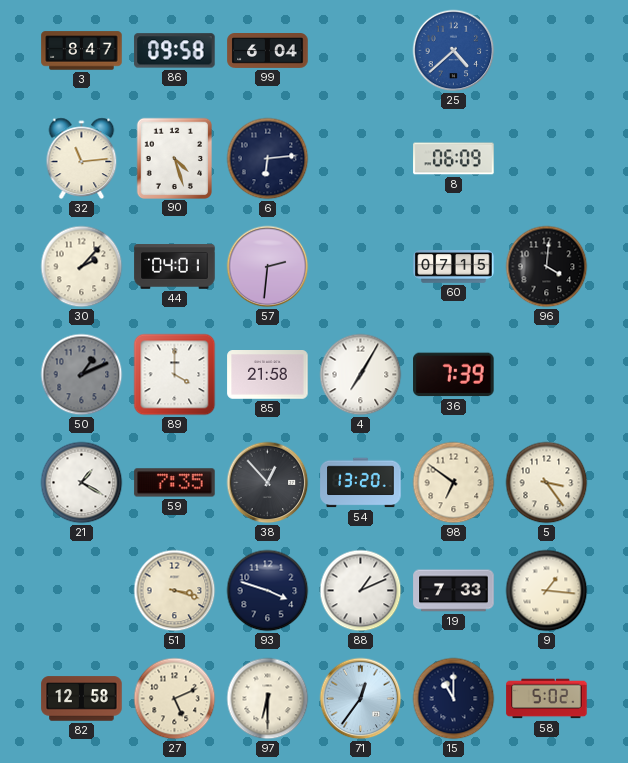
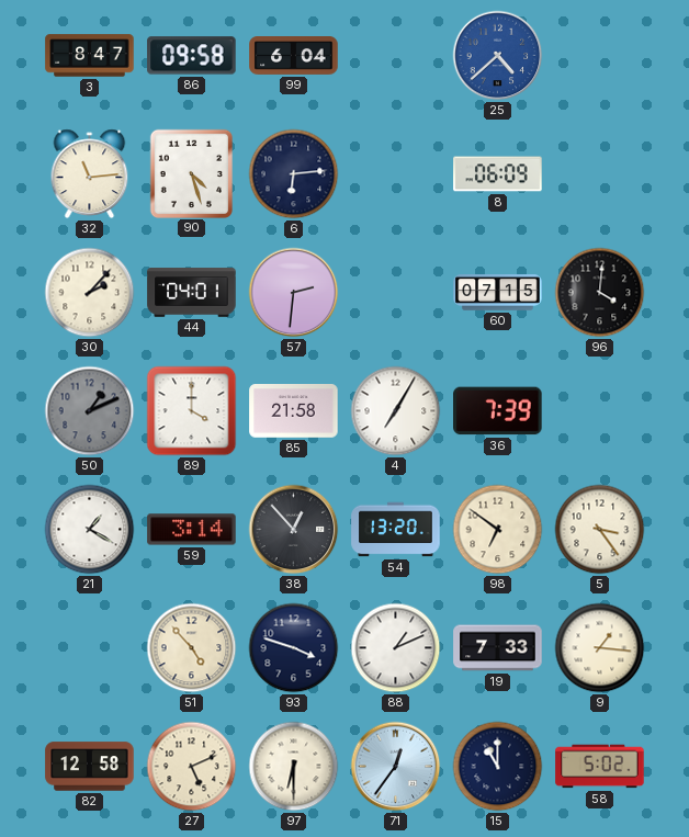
59: 7:35 -> 3:14 (192, 530)
51: 3:18 -> 4:53 (192, 648)
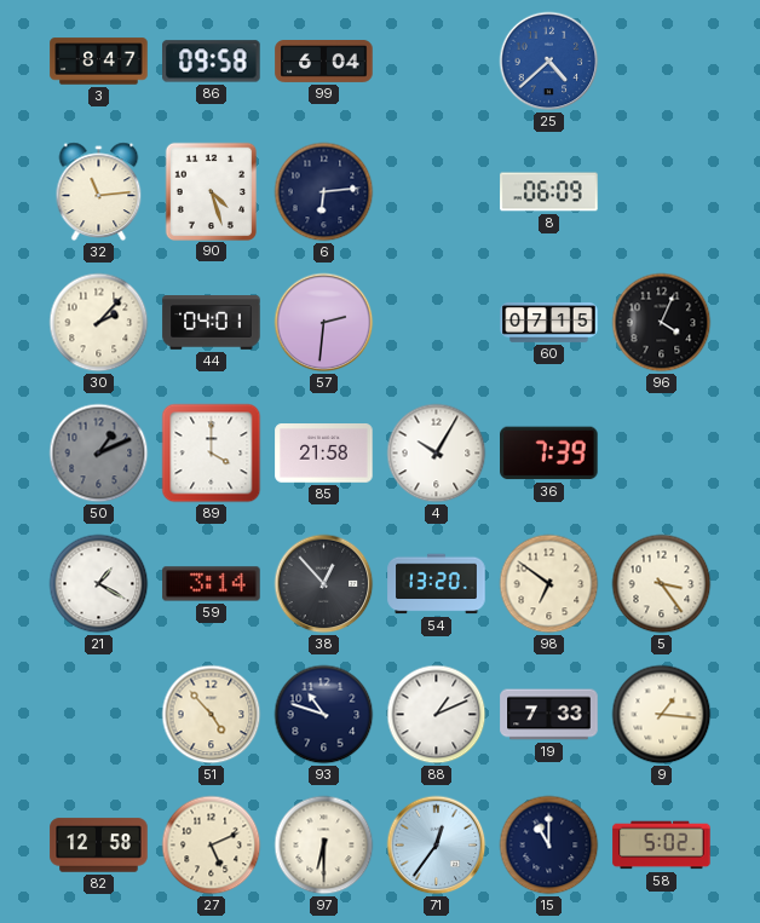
96: 4:01 -> 4:04 (662, 323)
4: 7:05 -> 10:05 (437, 454)
93: 3:48 -> 10:48 (324, 715)
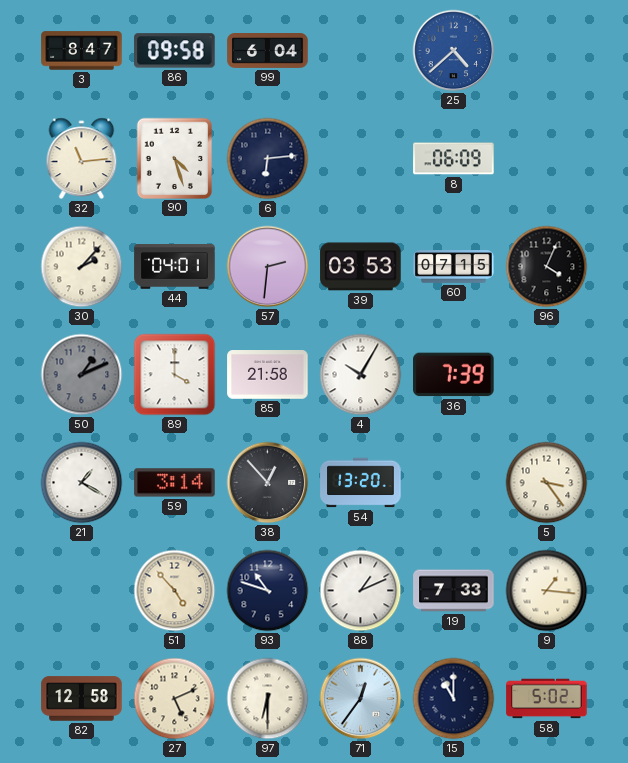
39: none -> 03:53 (361, 267)
98: 6:51 -> none (549, 584)
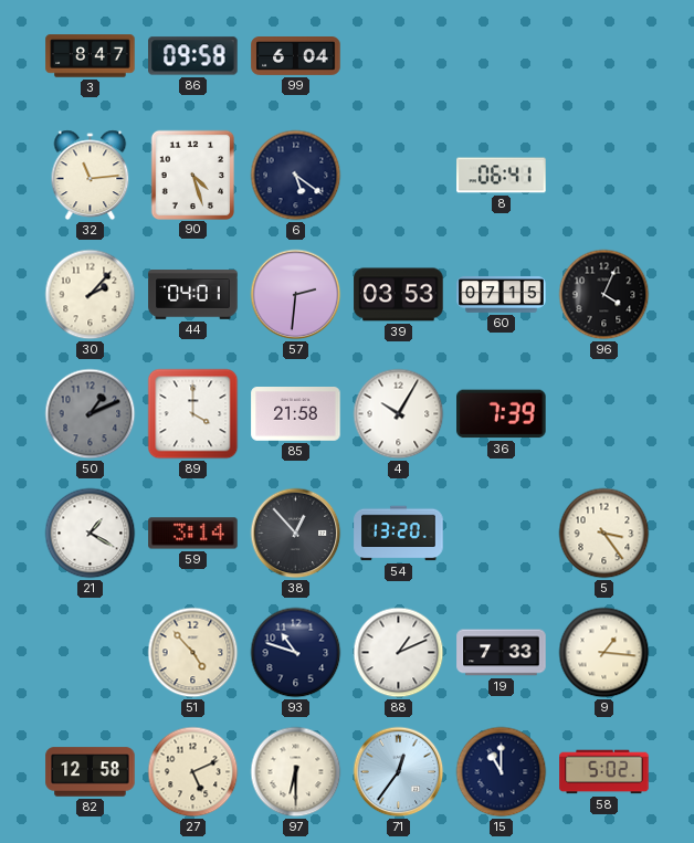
25: 4:38 -> none (454, 51)
6: 6:14 -> 5:21 (296, 176)
8: 06:09 -> 06:41 (502, 176)
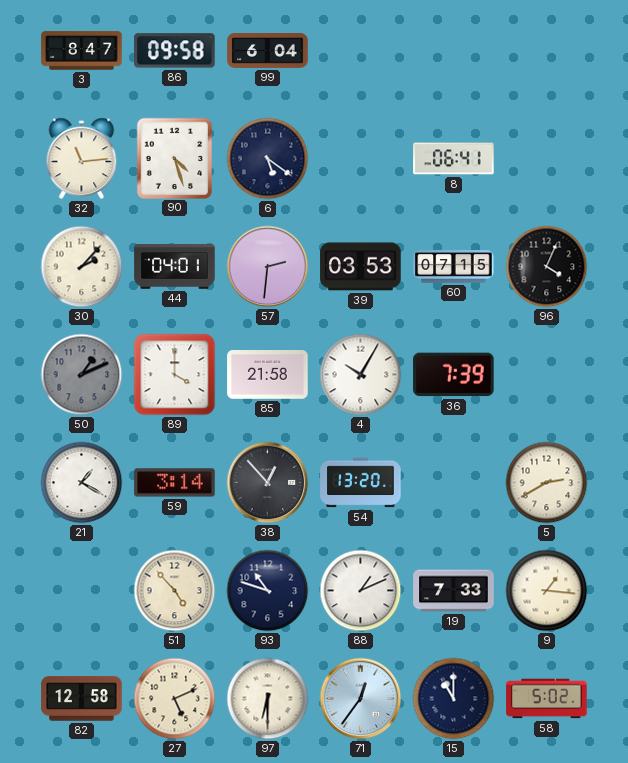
5: 3:24 -> 2:40 (547, 483)
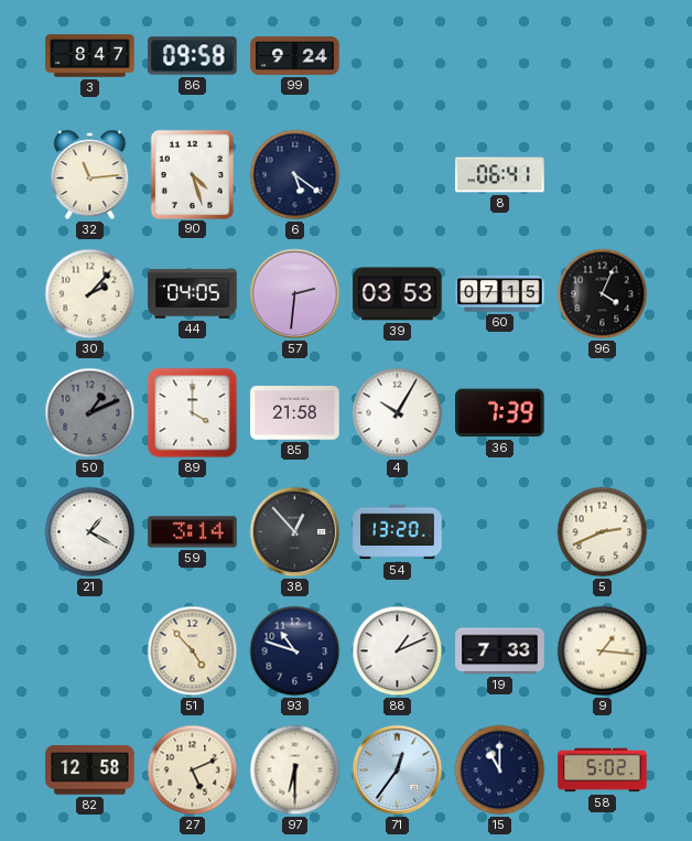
99: 6:04 -> 9:24 (295, 56)
44: 04:01 -> 04:05 (193, 294)
5: 2:40 -> 2:41 (603, 532)
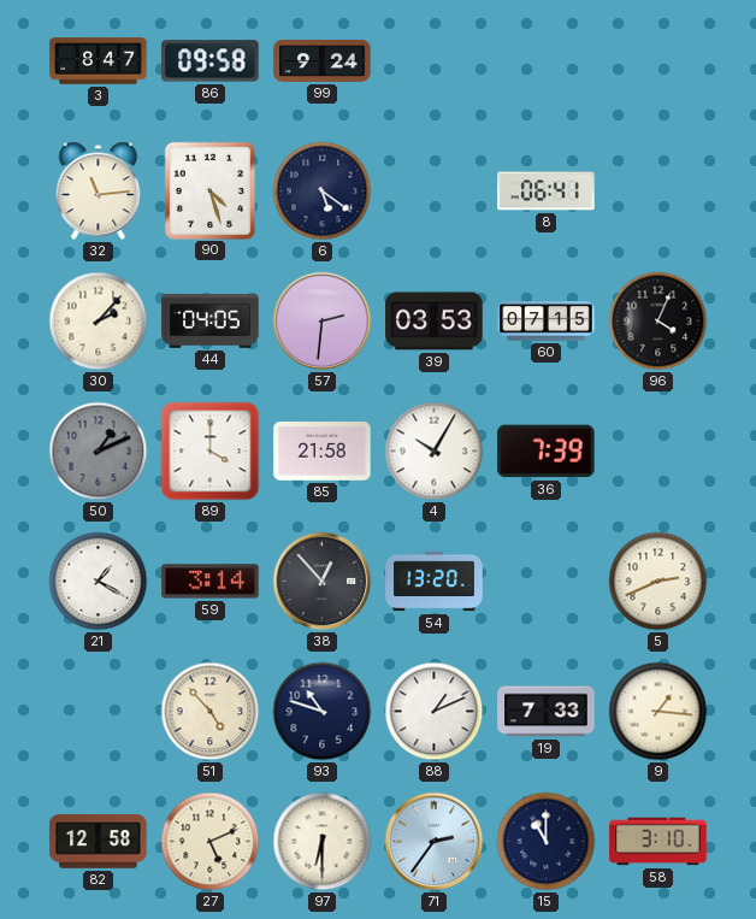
71: 12:36 -> 2:36 (435, 842)
58: 5:02 -> 3:10 (658, 842)
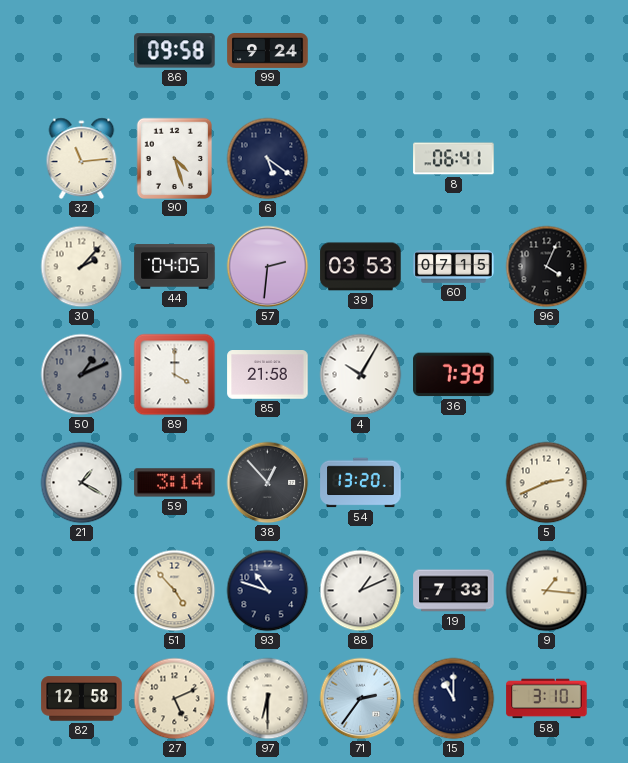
3: 8:47 -> none (99, 61)
